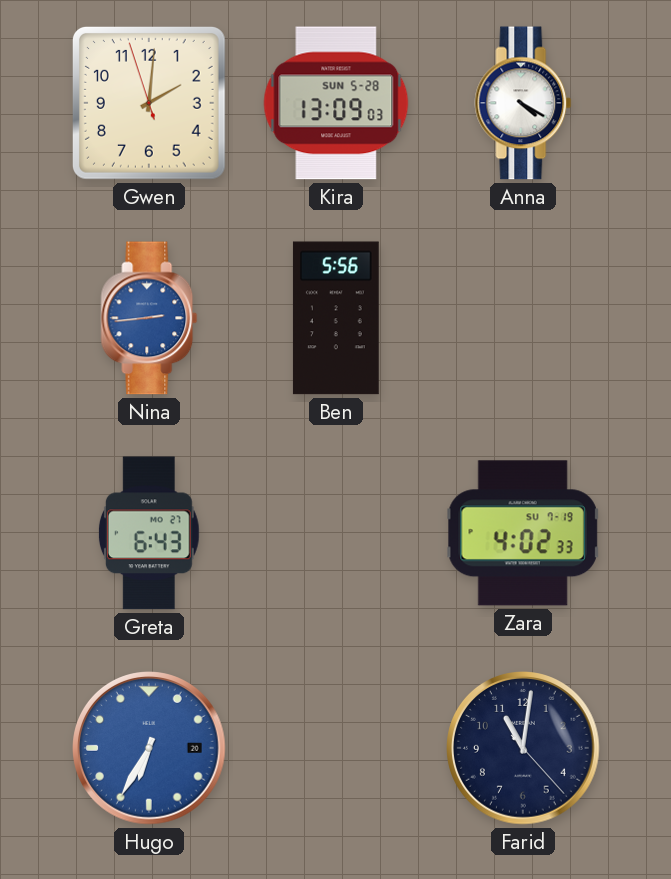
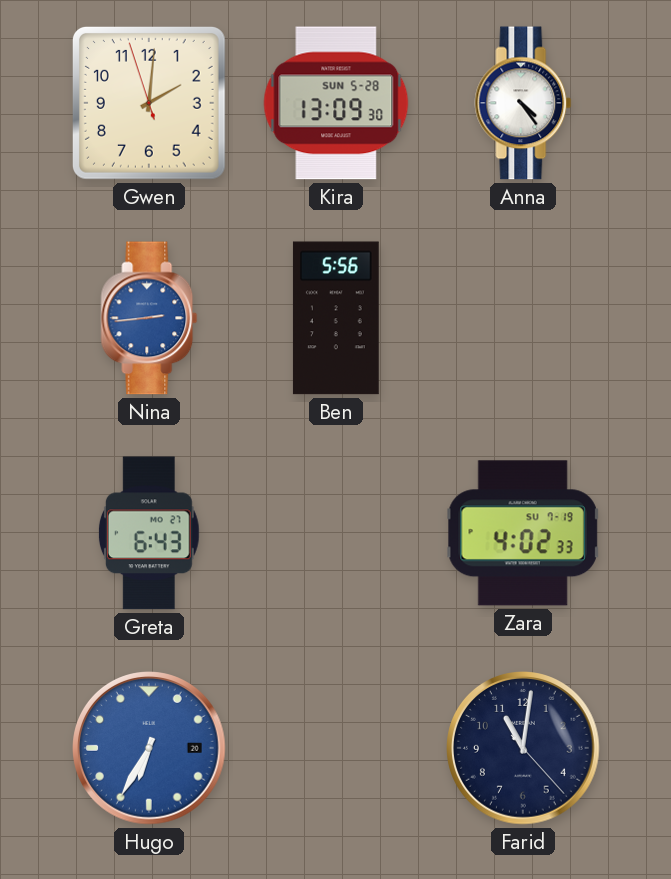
Kira: 13:09:03 -> 13:09:30 (336, 103)
Anna: 4:20 -> 4:24 (523, 103)
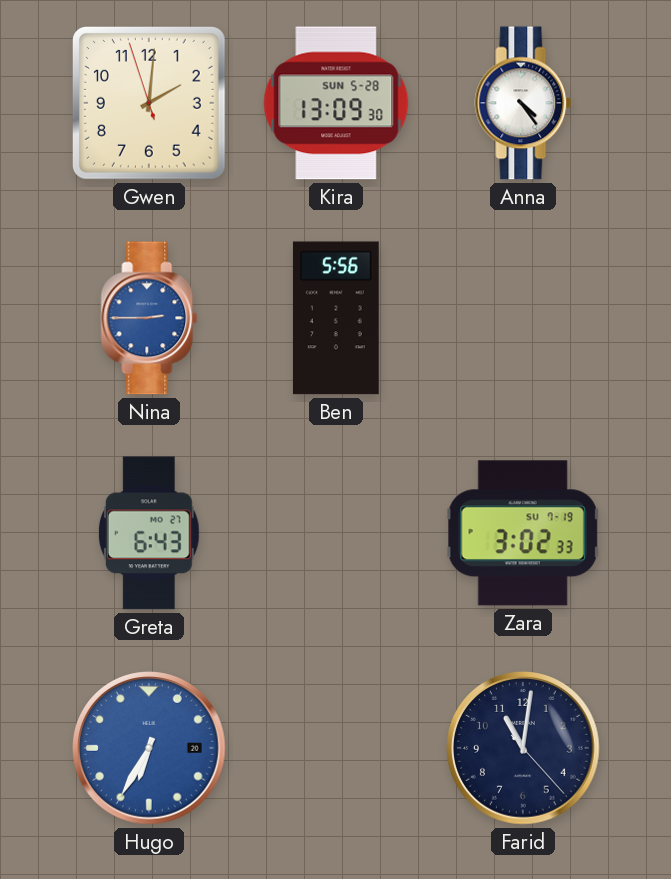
Nina: 2:44 -> 2:45 (149, 318)
Zara: 4:02 -> 3:02 (523, 533)
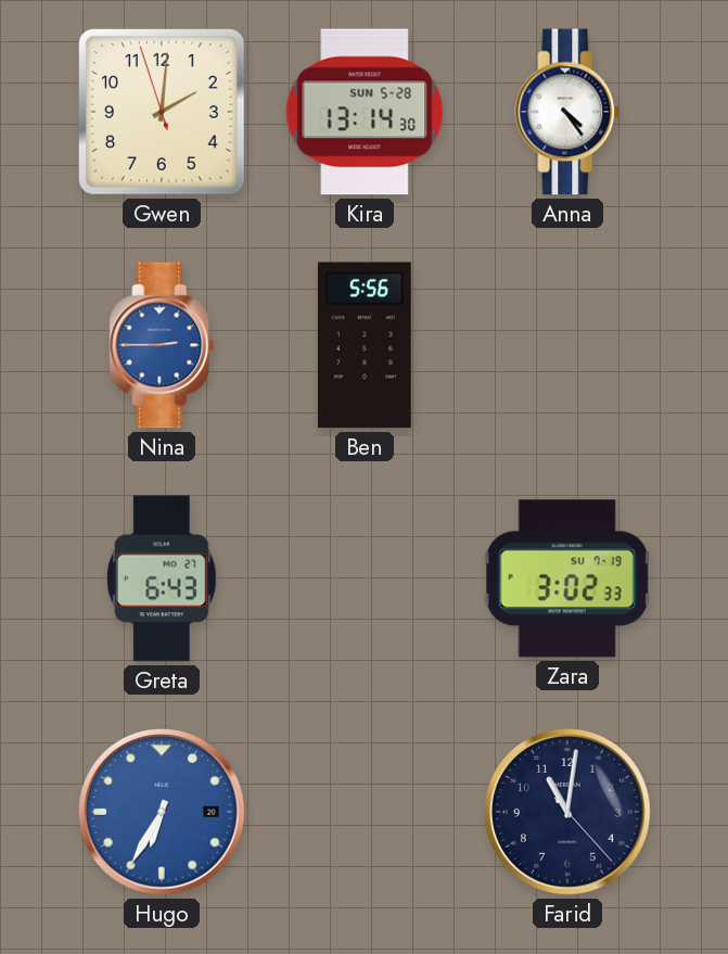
Kira: 13:09 -> 13:14 (365, 112)
